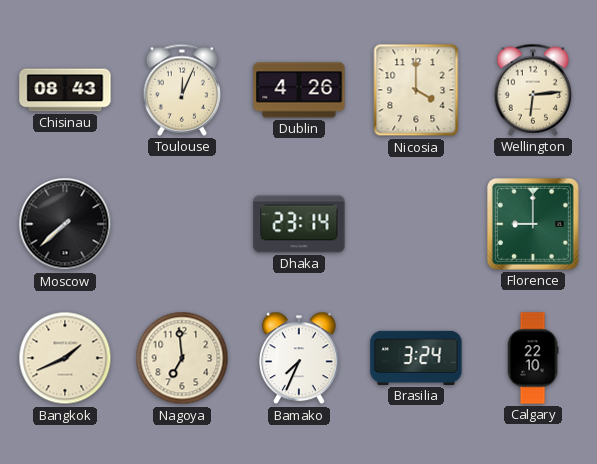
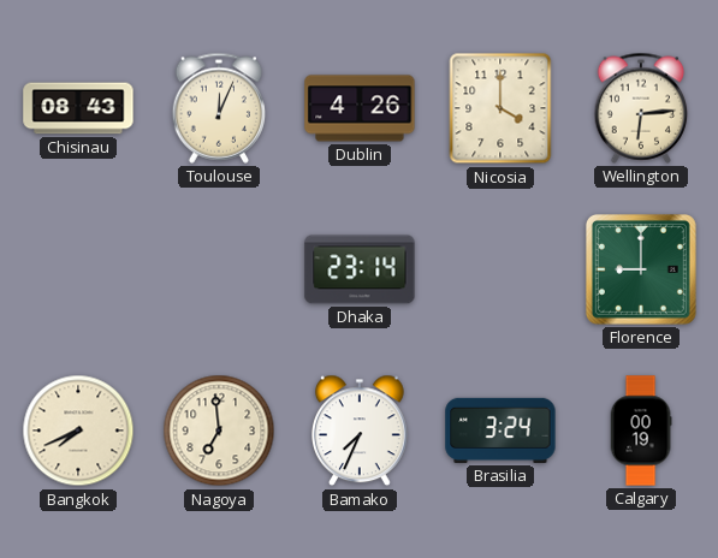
Moscow: 7:38 -> none (65, 224)
Bangkok: 1:41 -> 7:41 (78, 431)
Calgary: 22:10 -> 00:19 (641, 431)
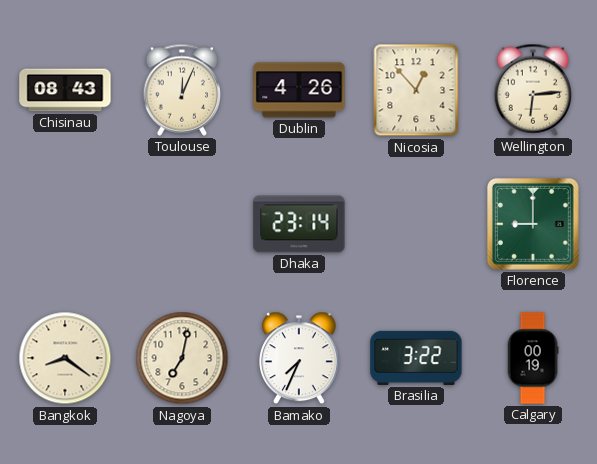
Nicosia: 4:00 -> 12:53 (416, 90)
Bangkok: 7:41 -> 8:21 (65, 358)
Nagoya: 6:59 -> 7:02 (182, 358)
Brasilia: 3:24 -> 3:22 (416, 358)
